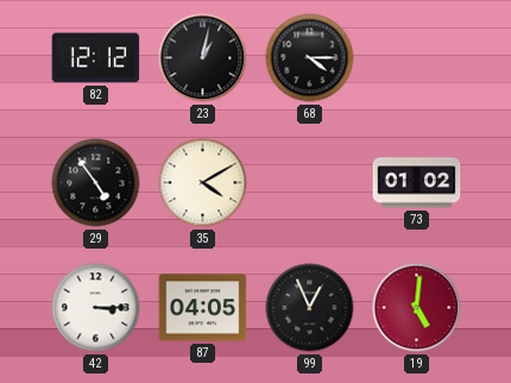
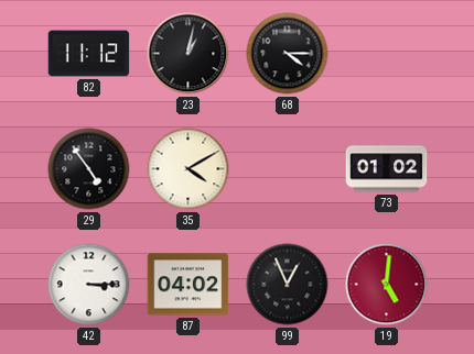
82: 12:12 -> 11:12 (89, 54)
87: 04:05 -> 04:02 (188, 285)
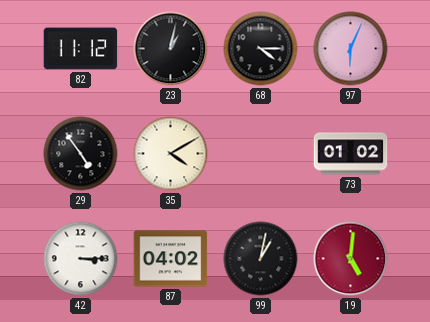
97: none -> 6:04 (351, 49)
99: 12:56 -> 1:02 (261, 259)
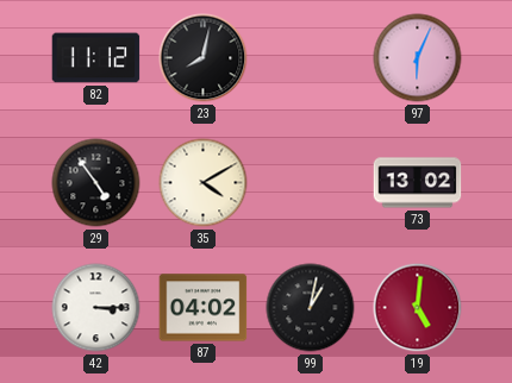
23: 1:02 -> 8:02 (204, 58)
68: 4:15 -> none (261, 49)
73: 01:02 -> 13:02 (418, 183)
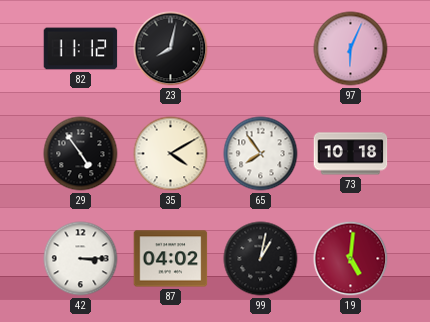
65: none -> 7:54 (261, 154)
73: 13:02 -> 10:18 (351, 154)
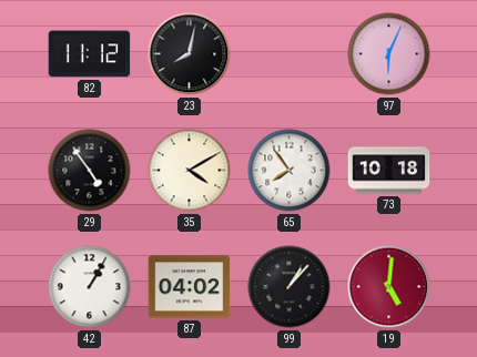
42: 3:15 -> 1:05 (90, 287)
99: 1:02 -> 1:07 (290, 287)
